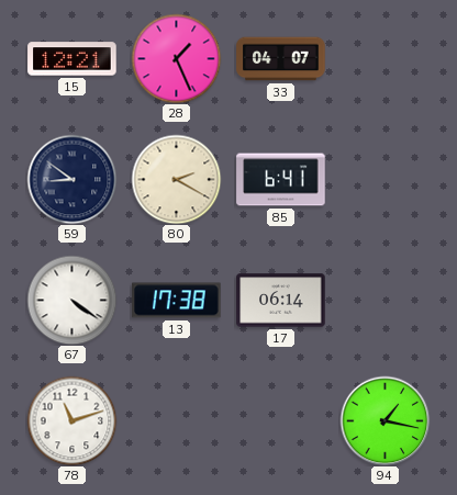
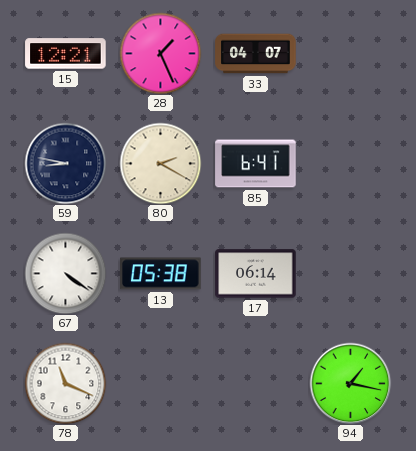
59: 8:51 -> 8:47 (65, 163)
13: 17:38 -> 05:38 (161, 274)
78: 11:12 -> 11:19 (65, 383)
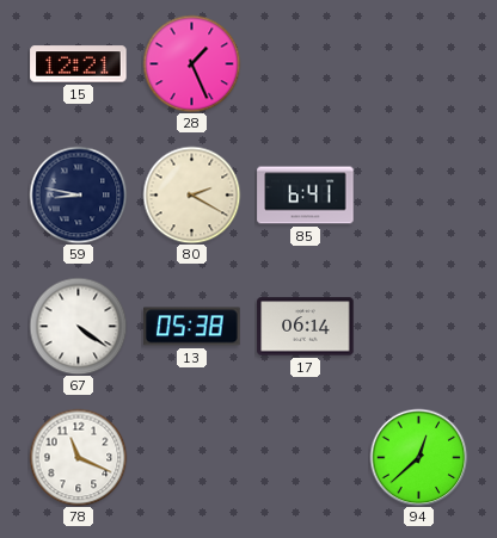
33: 04:07 -> none (256, 54)
94: 1:17 -> 12:38 (418, 457)
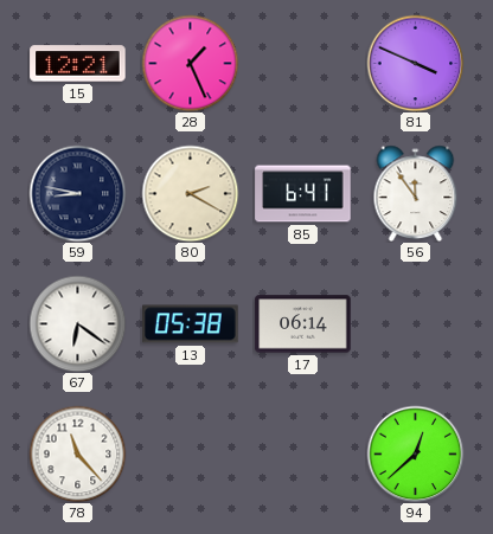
81: none -> 3:49 (415, 63)
56: none -> 11:54 (416, 193)
67: 4:21 -> 6:21 (77, 323)
78: 11:19 -> 11:23 (77, 453)
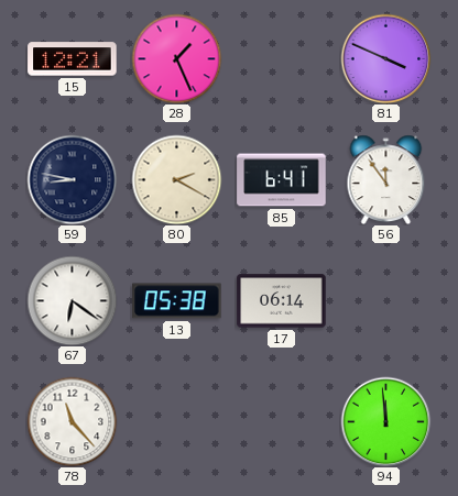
94: 12:38 -> 11:59 (385, 421)
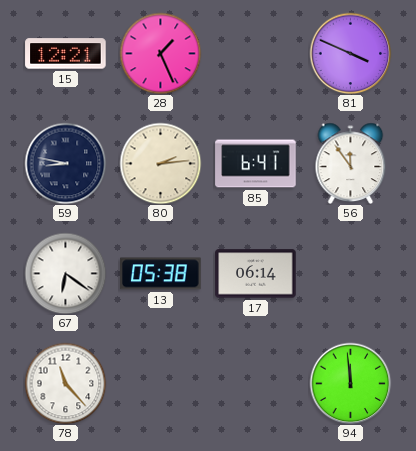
80: 2:20 -> 2:14 (160, 163)
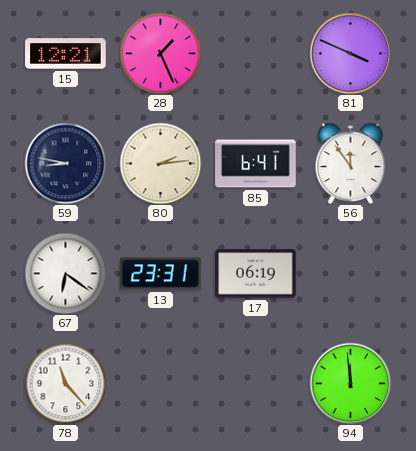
13: 05:38 -> 23:31 (161, 274)
17: 06:14 -> 06:19 (256, 274)
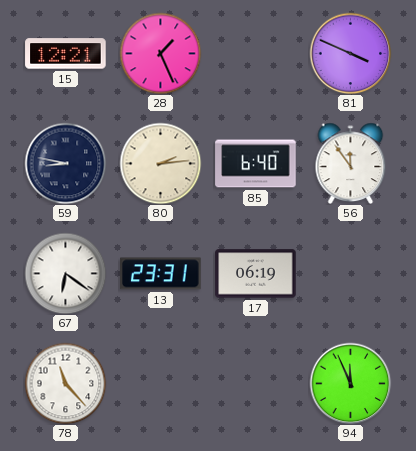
85: 6:41 -> 6:40 (256, 164)
94: 11:59 -> 11:56 (350, 383)
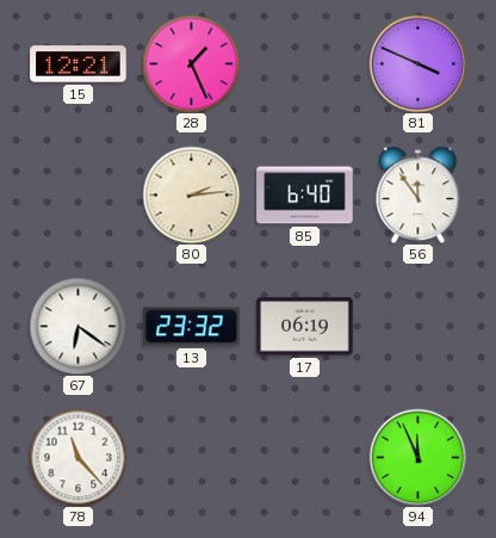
59: 8:47 -> none (65, 163)
13: 23:31 -> 23:32 (192, 327)
